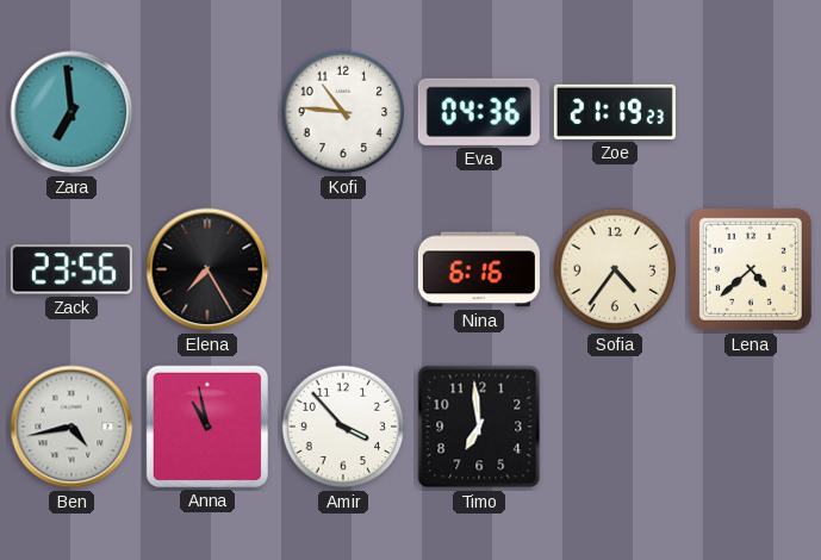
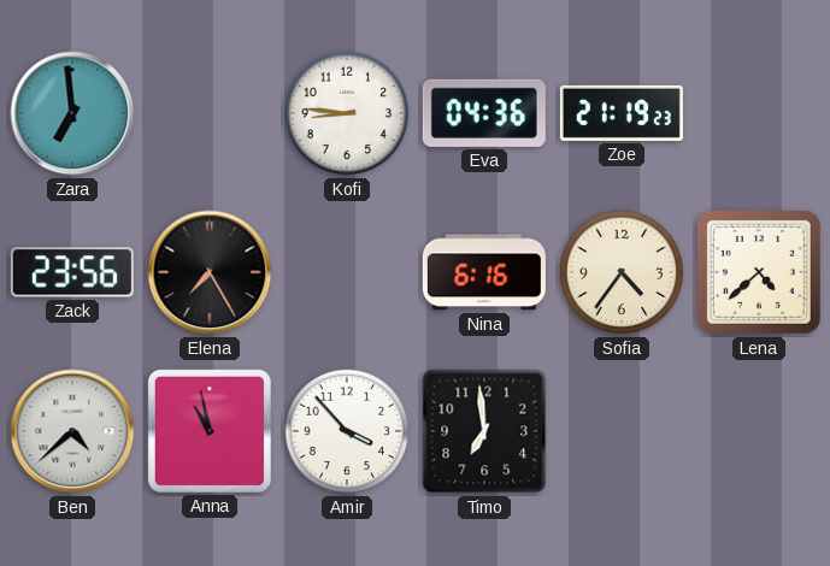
Kofi: 10:46 -> 8:46 (347, 113)
Ben: 4:43 -> 4:38 (72, 431)
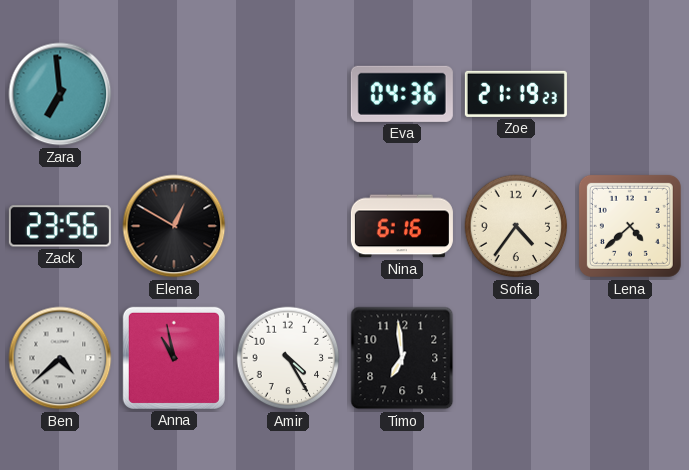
Kofi: 8:46 -> none (347, 113)
Elena: 7:25 -> 12:50 (174, 226)
Amir: 3:53 -> 4:25 (288, 358)
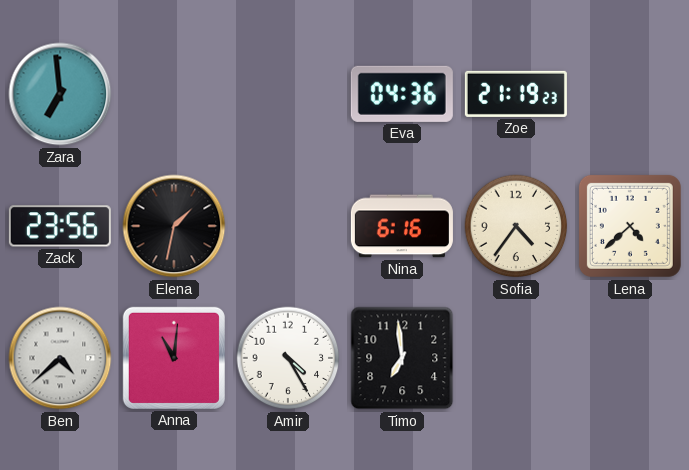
Elena: 12:50 -> 1:32 (174, 226)
Anna: 10:58 -> 11:01 (174, 358)
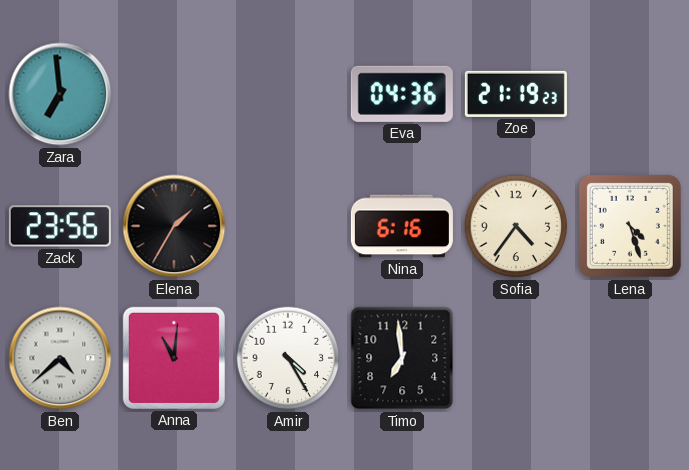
Elena: 1:32 -> 1:35 (174, 226)
Lena: 4:38 -> 4:27 (630, 226)
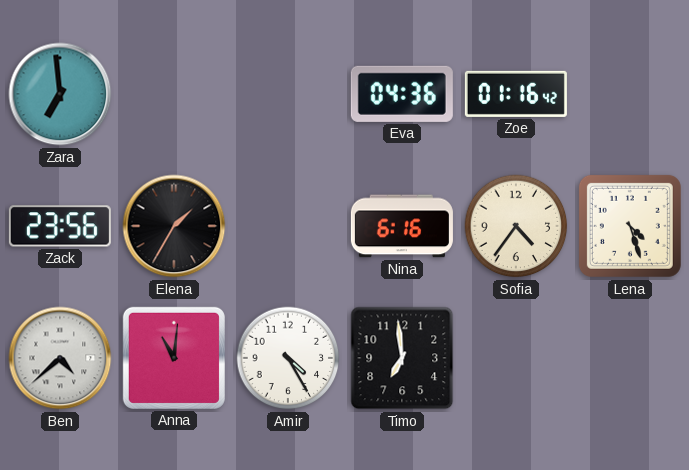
Zoe: 21:19 -> 01:16 (516, 94)
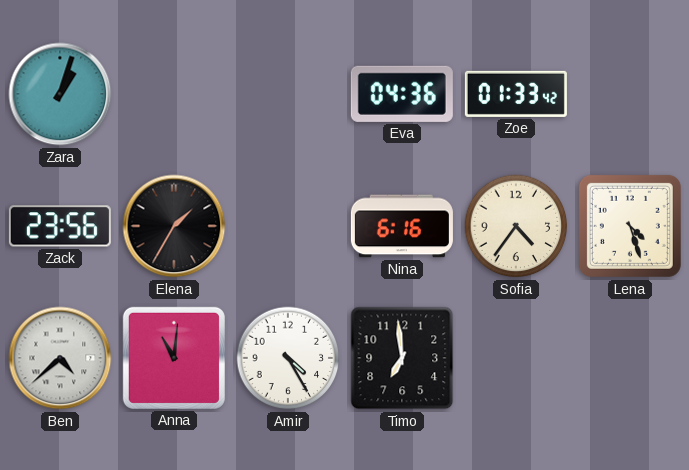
Zara: 6:59 -> 1:03 (60, 94)
Zoe: 01:16 -> 01:33 (516, 94)
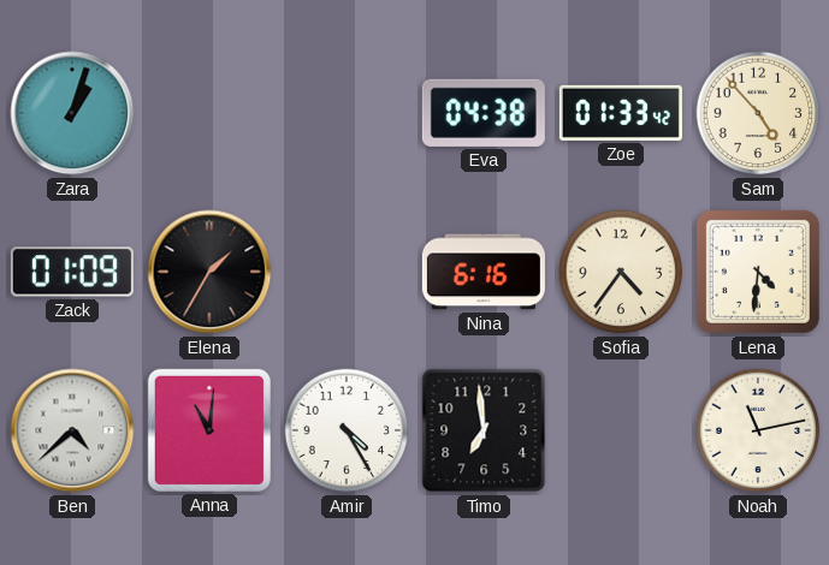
Eva: 04:36 -> 04:38 (484, 113)
Sam: none -> 4:53 (758, 113)
Zack: 23:56 -> 01:09 (72, 272)
Lena: 4:27 -> 4:31 (758, 272)
Noah: none -> 11:13 (758, 430)
